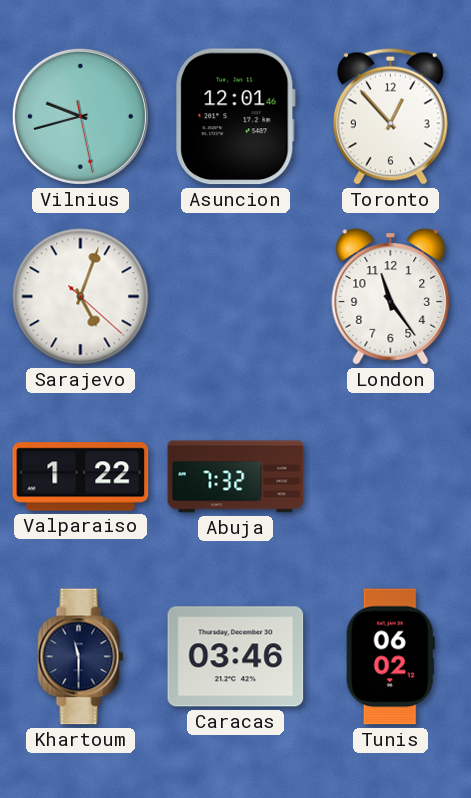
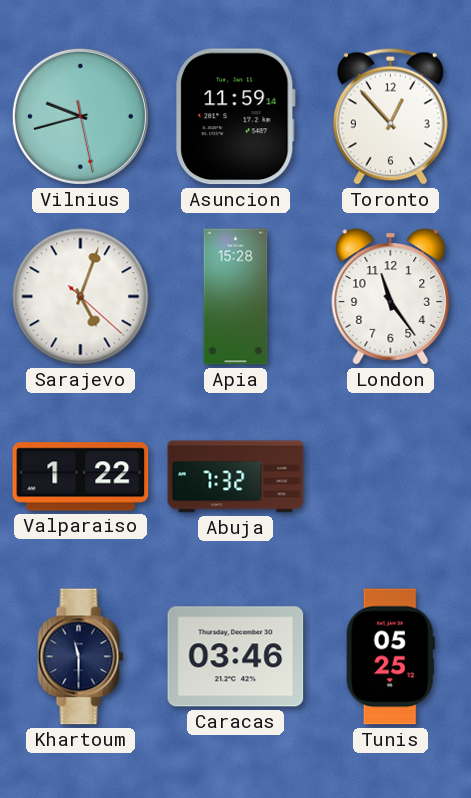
Asuncion: 12:01 -> 11:59 (236, 117)
Apia: none -> 15:28 (236, 297)
Tunis: 06:02 -> 05:25 (390, 657)
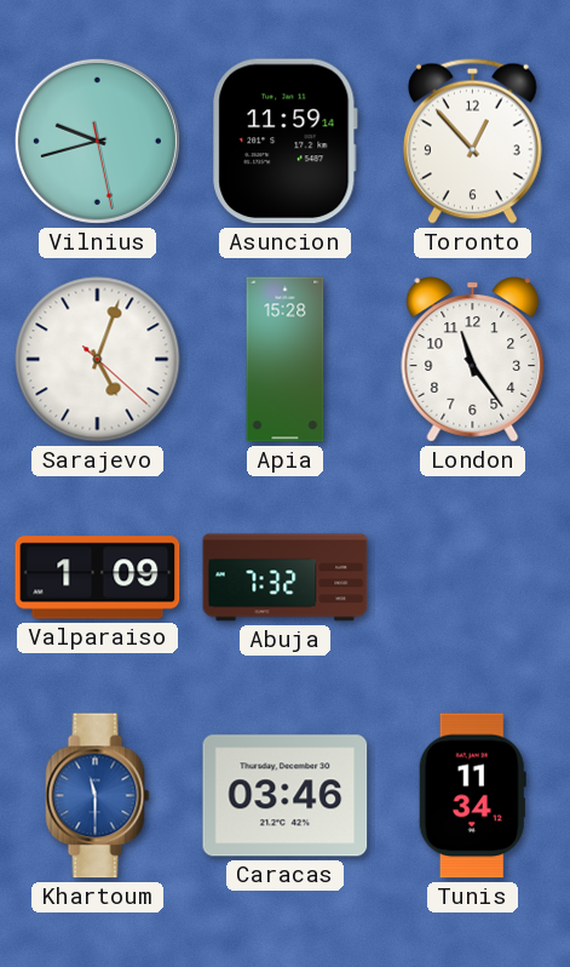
Valparaiso: 1:22 -> 1:09 (98, 578)
Khartoum dial: navy -> blue (98, 796)
Tunis: 05:25 -> 11:34 (472, 796)
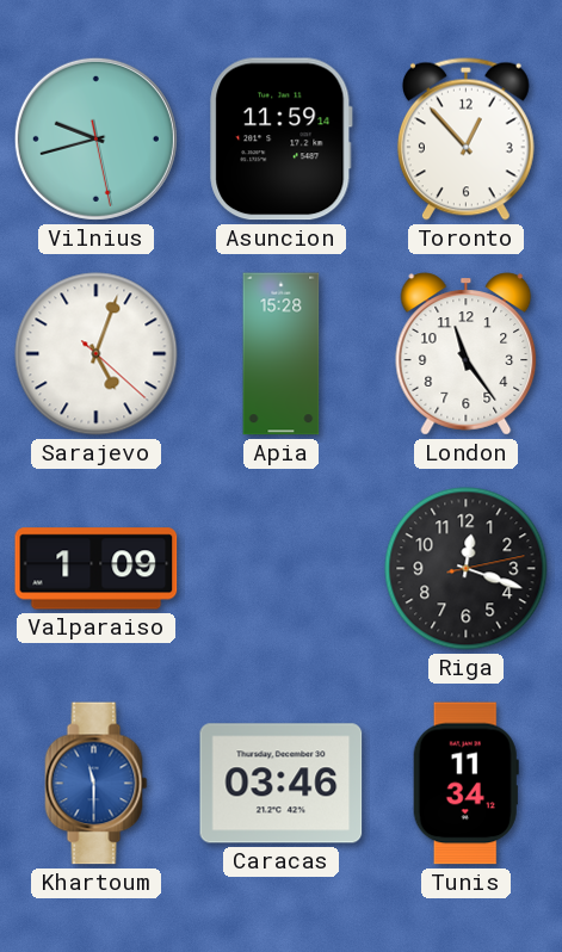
Abuja: 7:32 -> none (286, 578)
Riga: none -> 12:18 (467, 569)
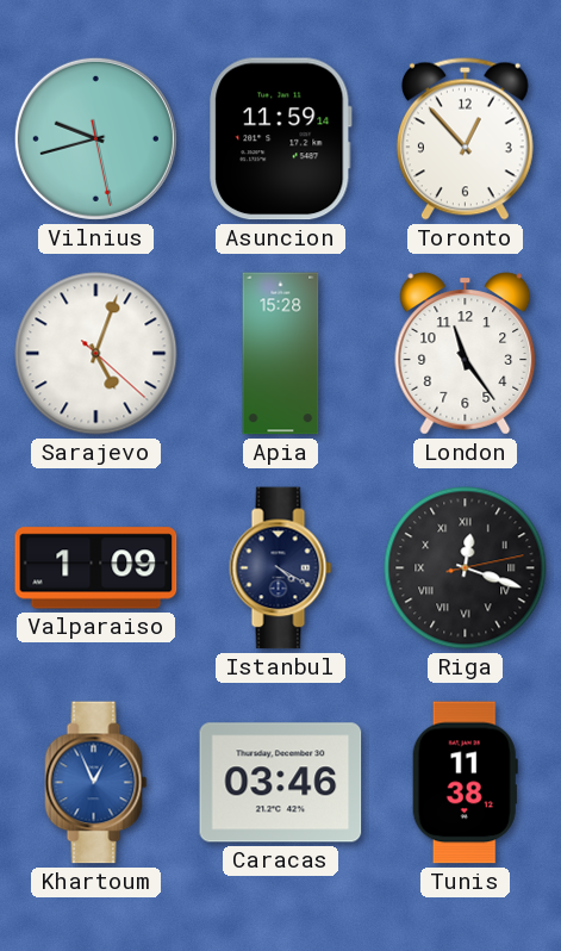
Istanbul: none -> 4:20 (281, 568)
Riga numerals: Arabic -> Roman (466, 568)
Khartoum: 11:30 -> 12:56 (96, 783)
Tunis: 11:34 -> 11:38 (465, 783)
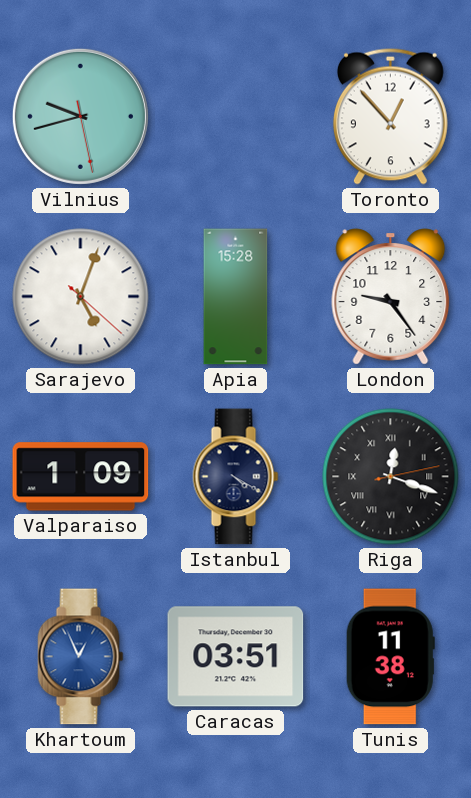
Asuncion: 11:59 -> none (281, 139)
London: 11:24 -> 9:24 (391, 297)
Caracas: 03:46 -> 03:51 (236, 657)
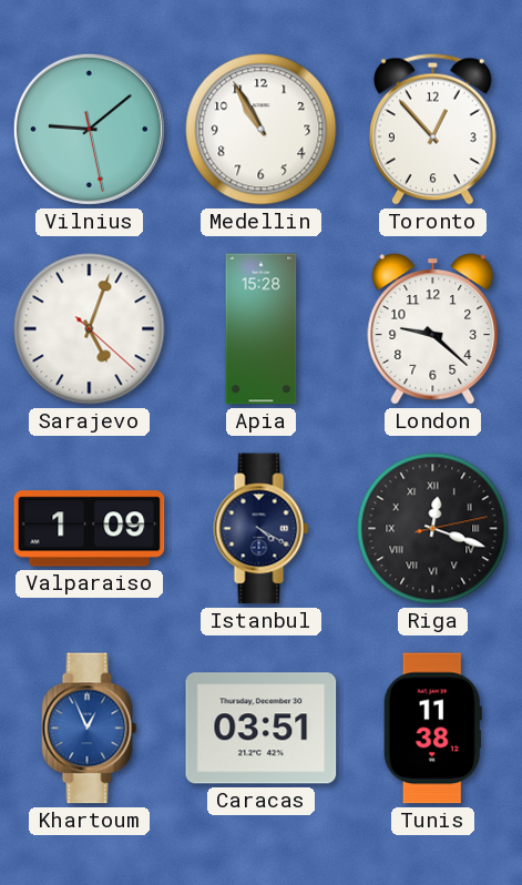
Vilnius: 9:42 -> 9:08 (89, 129)
Medellin: none -> 10:55 (262, 130)
London: 9:24 -> 9:22 (433, 329)
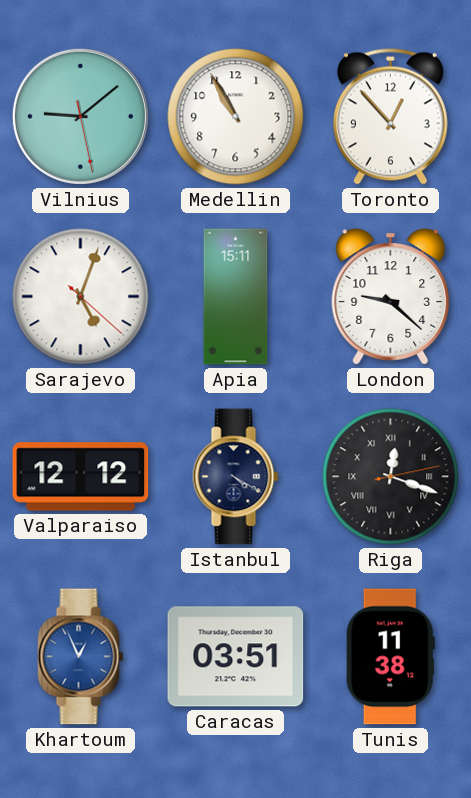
Apia: 15:28 -> 15:11 (236, 297)
Valparaiso: 1:09 -> 12:12 (81, 477)
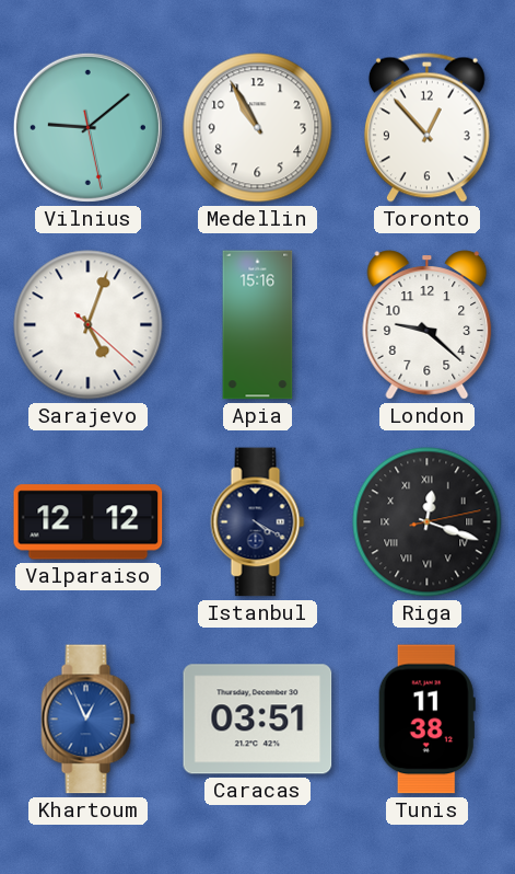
Apia: 15:11 -> 15:16 (258, 325)
